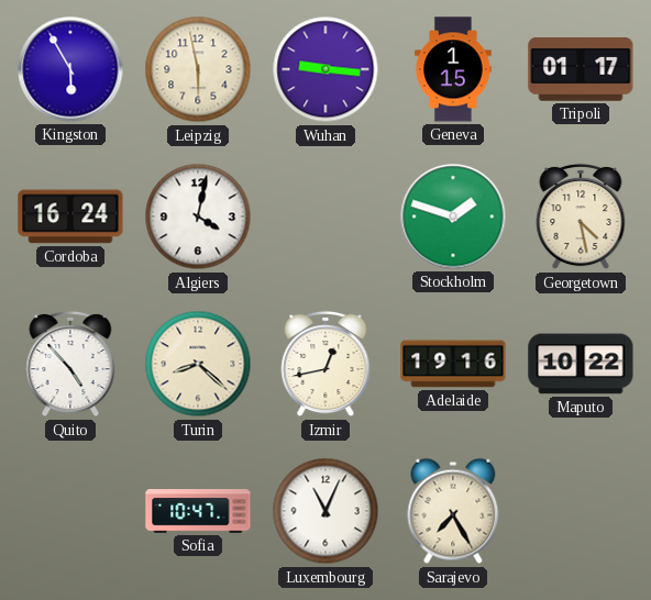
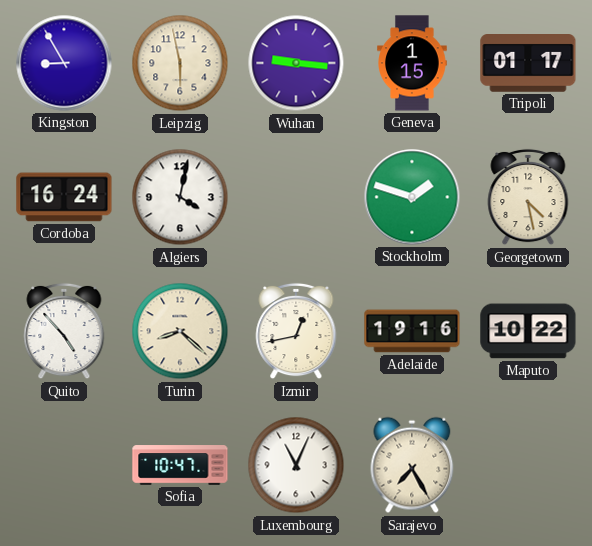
Kingston: 5:55 -> 8:55 (64, 63)
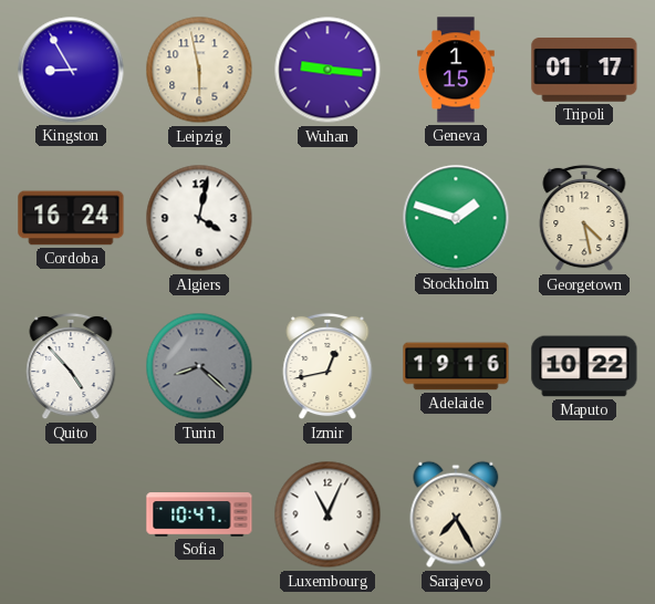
Turin dial: cream -> grey (199, 366)
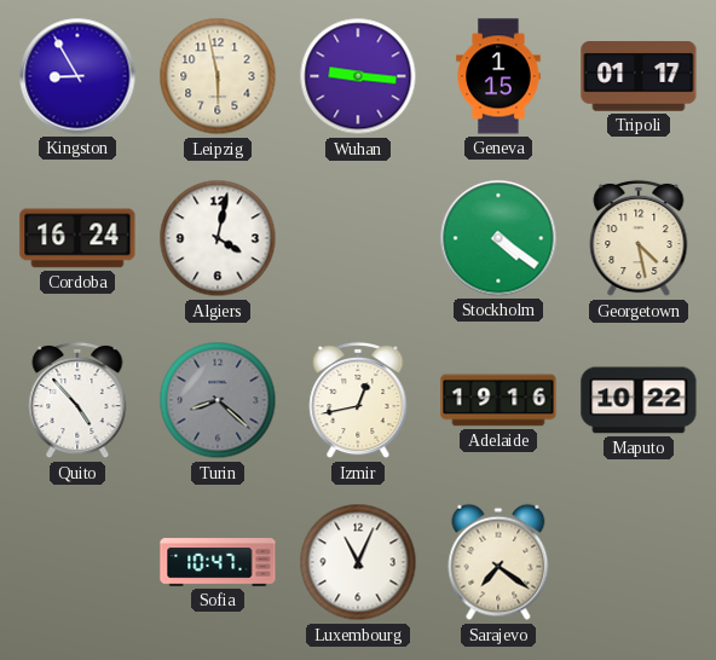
Stockholm: 1:48 -> 4:21 (498, 238)
Sarajevo: 7:25 -> 7:21 (498, 562)
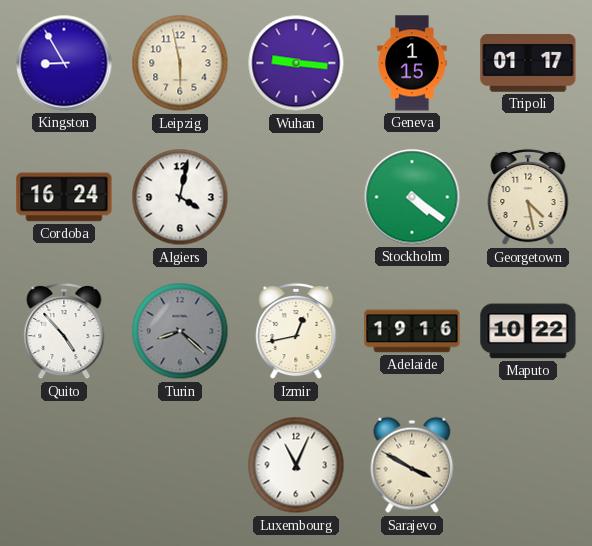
Sofia: 10:47 -> none (218, 562)
Sarajevo: 7:21 -> 3:50 (412, 465)
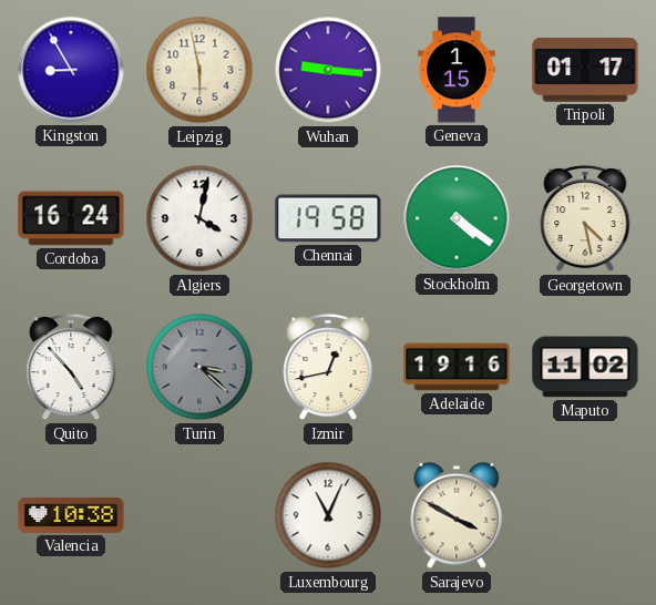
Chennai: none -> 19:58 (328, 218)
Turin: 8:22 -> 3:22 (199, 367)
Maputo: 10:22 -> 11:02 (585, 367)
Valencia: none -> 10:38 (71, 515)
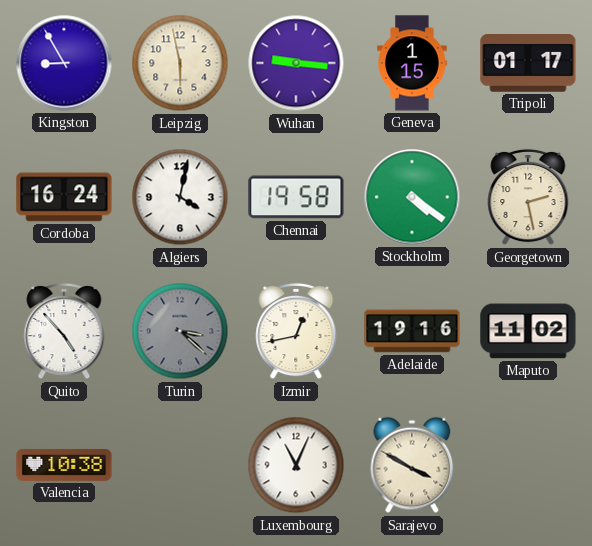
Georgetown: 4:28 -> 2:28 (528, 197)
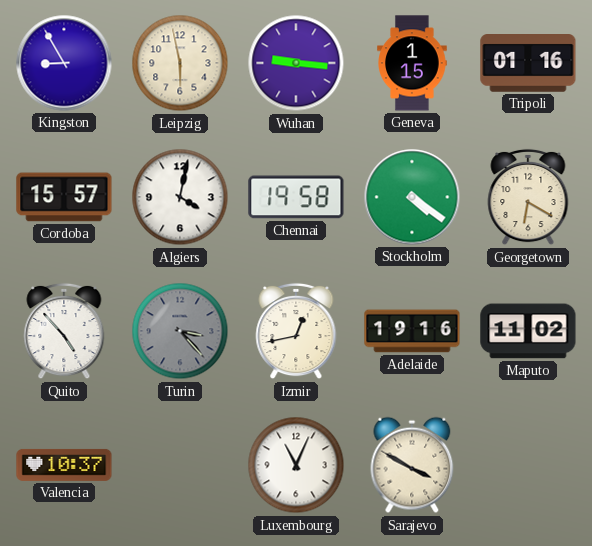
Tripoli: 01:17 -> 01:16 (528, 64)
Cordoba: 16:24 -> 15:57 (64, 197)
Georgetown: 2:28 -> 6:20 (528, 197)
Turin: 3:22 -> 3:23 (180, 331)
Valencia: 10:38 -> 10:37 (64, 465)
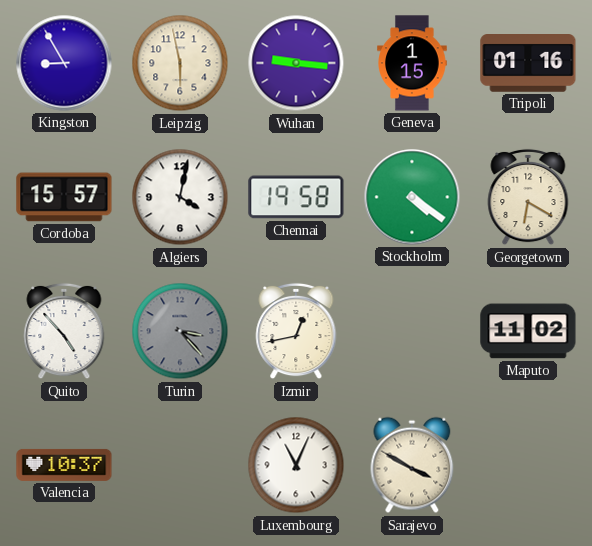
Adelaide: 19:16 -> none (412, 331)
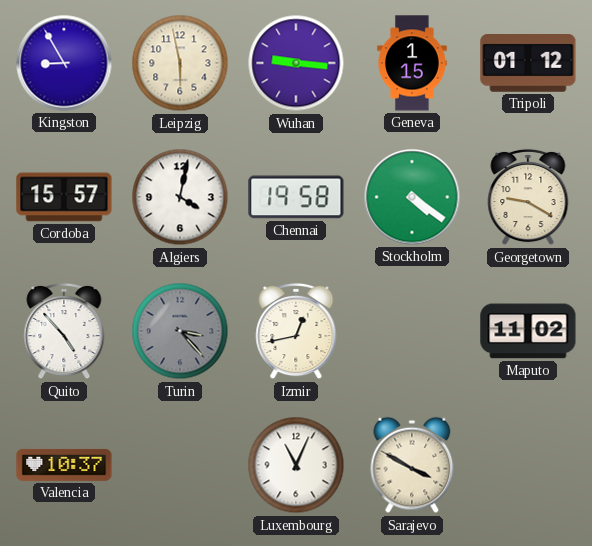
Tripoli: 01:16 -> 01:12 (528, 64)
Georgetown: 6:20 -> 9:20 (528, 197)
